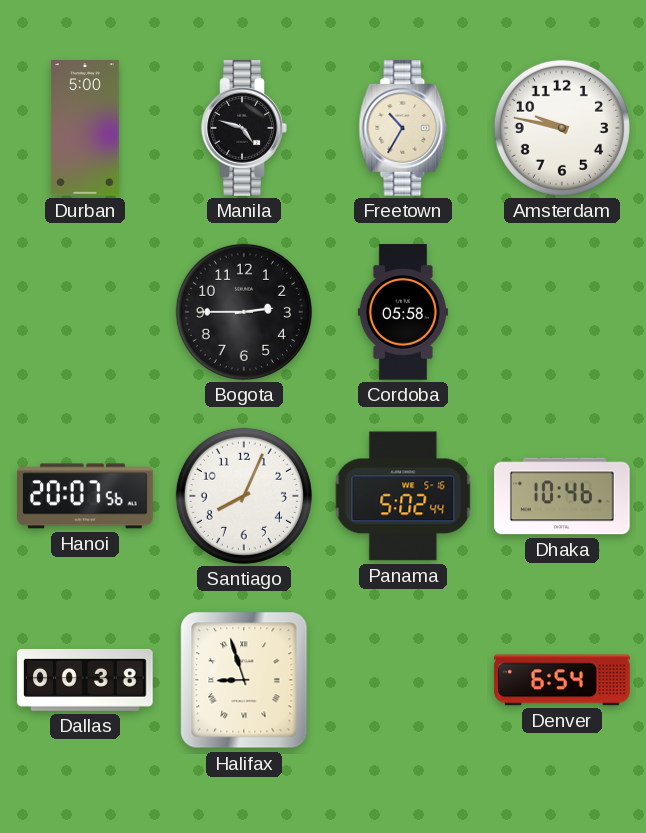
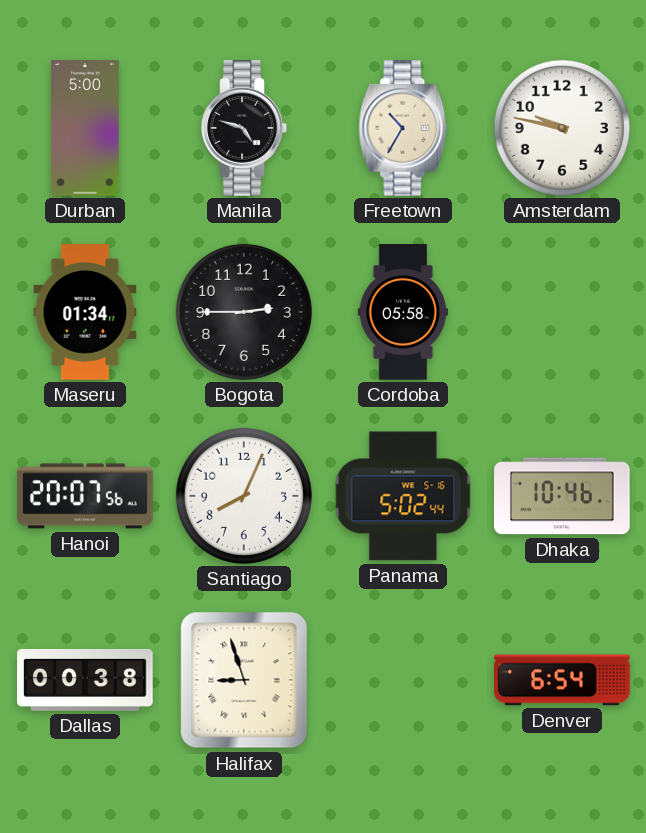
Maseru: none -> 01:34 (85, 312)
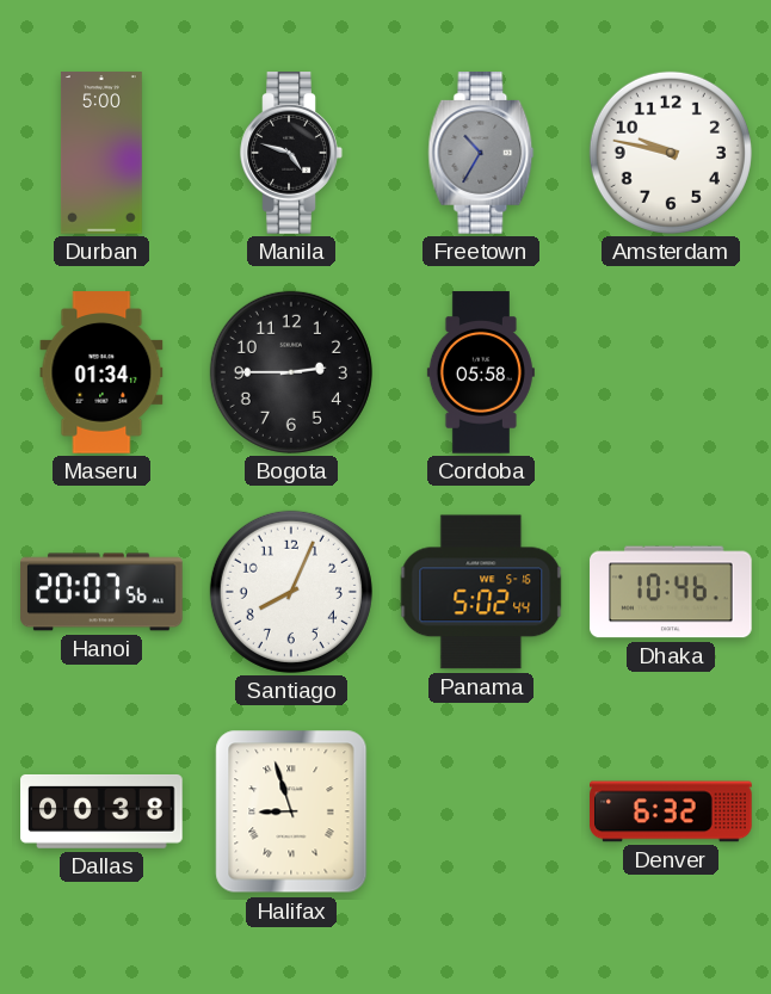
Freetown dial: cream -> grey (481, 153)
Denver: 6:54 -> 6:32 (671, 811)
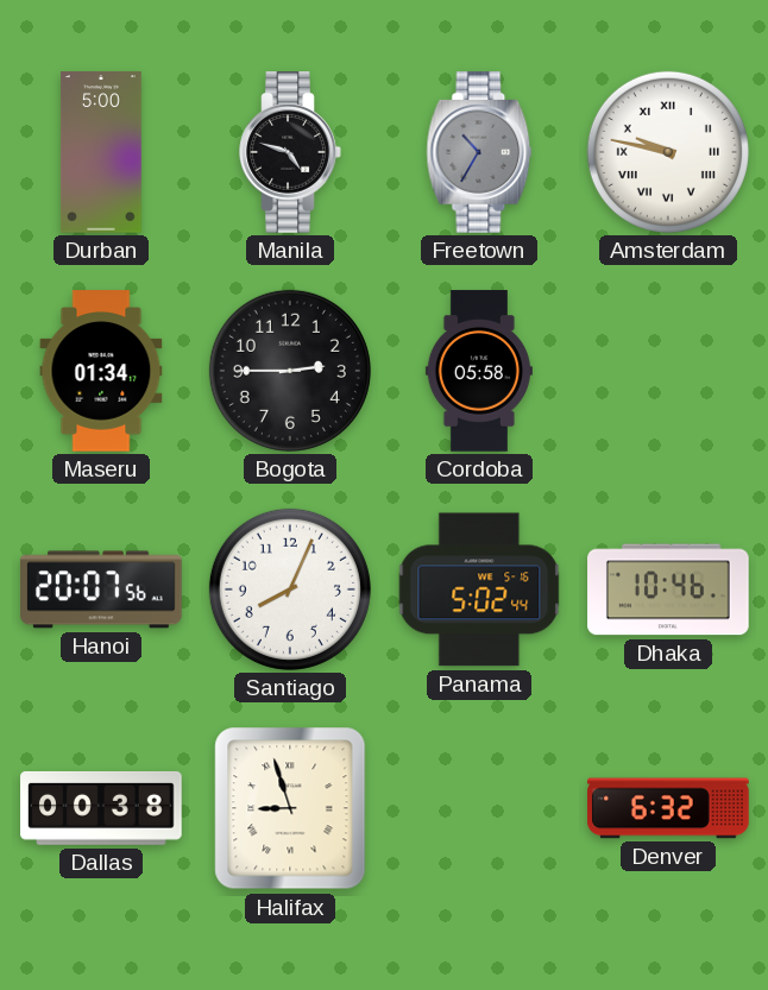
Amsterdam numerals: Arabic -> Roman (668, 152)
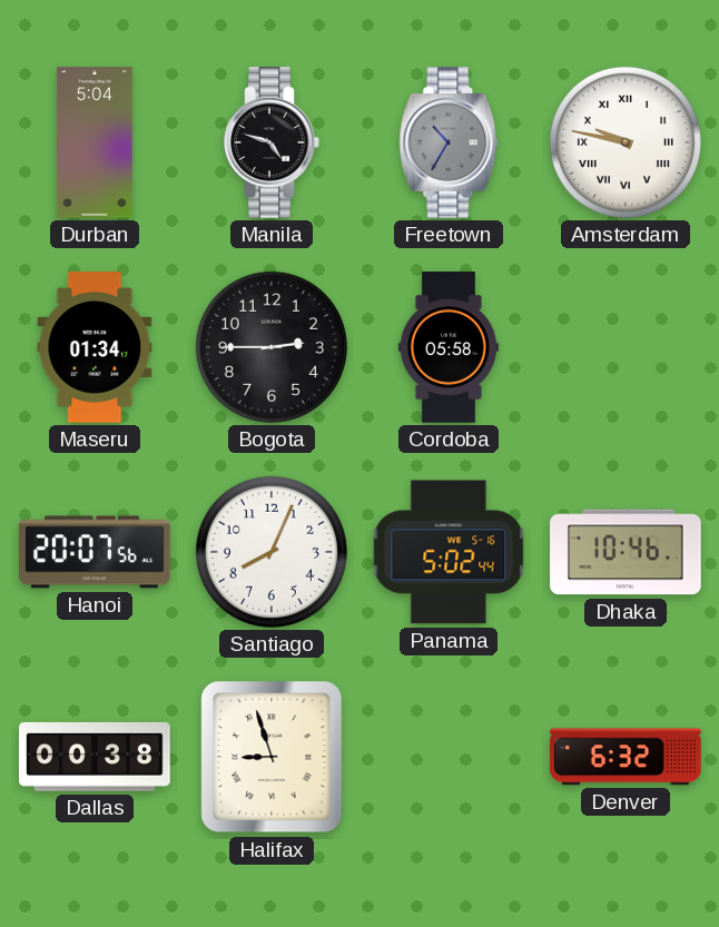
Durban: 5:00 -> 5:04 (95, 142)
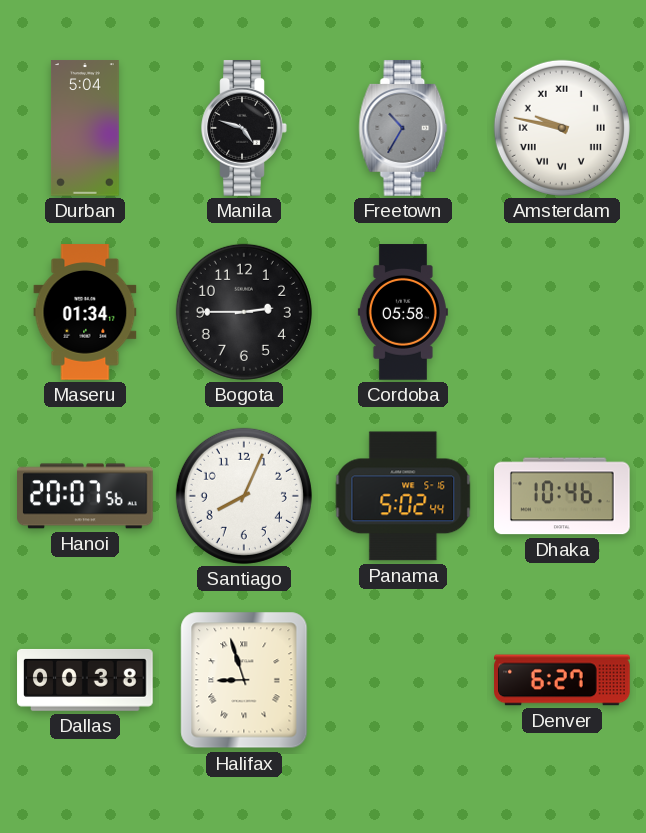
Denver: 6:32 -> 6:27 (562, 680)
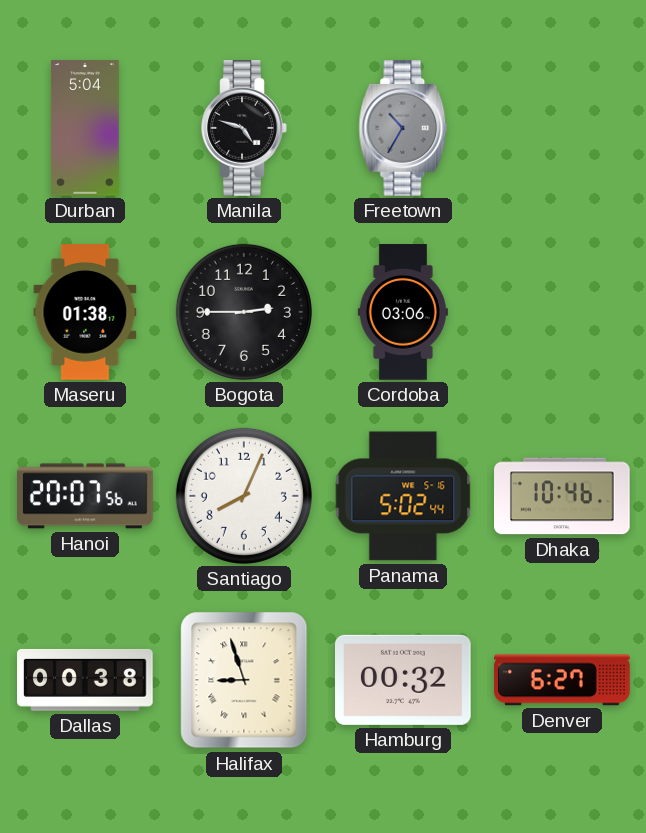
Amsterdam: 9:47 -> none (562, 128)
Maseru: 01:34 -> 01:38 (85, 312)
Cordoba: 05:58 -> 03:06 (403, 312)
Hamburg: none -> 00:32 (404, 680)
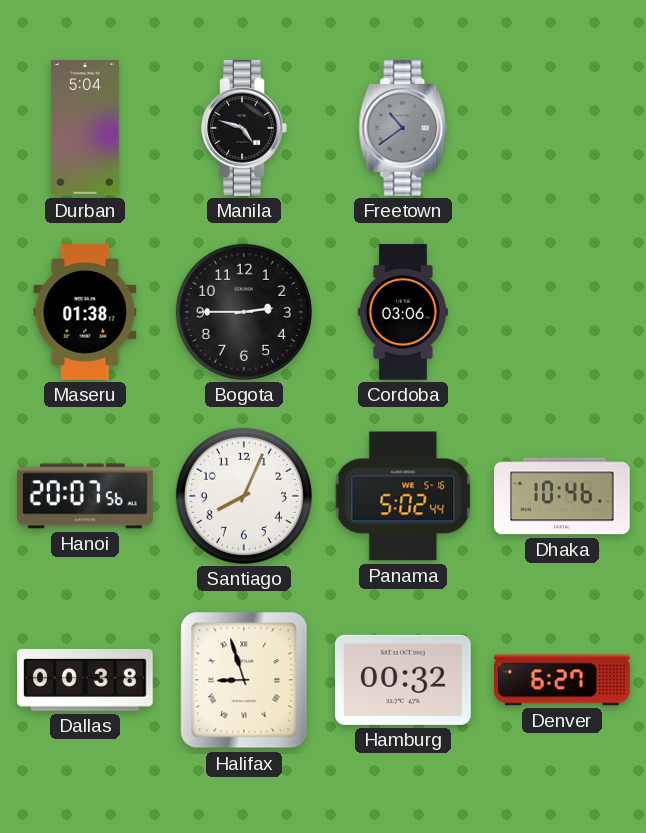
Freetown: 10:35 -> 10:39 (403, 128)
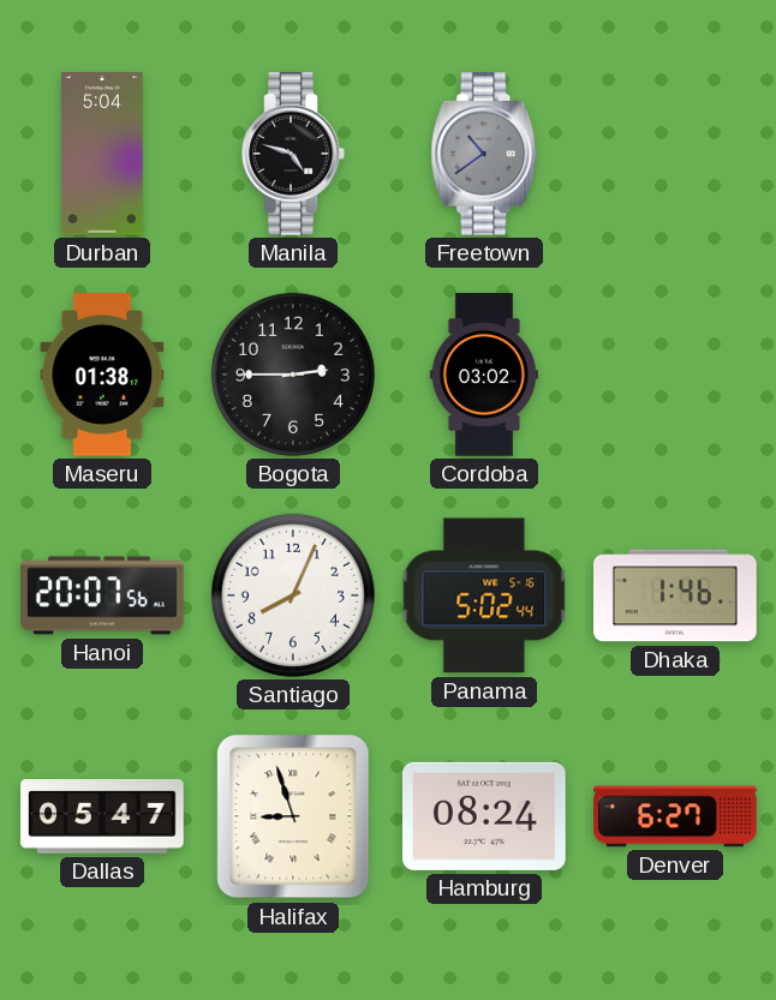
Cordoba: 03:06 -> 03:02 (484, 375)
Dhaka: 10:46 -> 1:46 (675, 595)
Dallas: 00:38 -> 05:47 (102, 816)
Hamburg: 00:32 -> 08:24 (485, 816)
